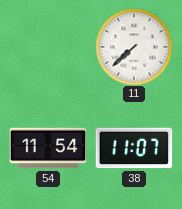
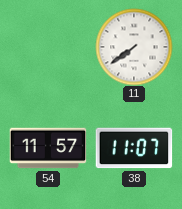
11: 7:38 -> 7:39 (134, 47)
54: 11:54 -> 11:57 (48, 148)
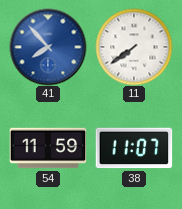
41: none -> 7:53 (48, 47)
54: 11:57 -> 11:59 (48, 148)
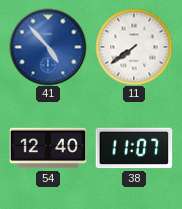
41: 7:53 -> 4:53 (48, 47)
54: 11:59 -> 12:40 (48, 148)
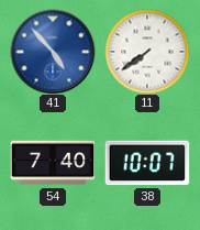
54: 12:40 -> 7:40 (53, 163)
38: 11:07 -> 10:07 (147, 163)
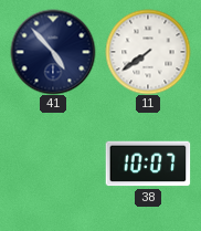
41 dial: blue -> navy (53, 52)
54: 7:40 -> none (53, 163)
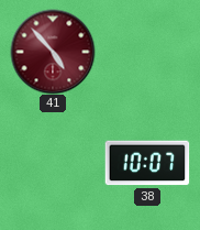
41 dial: navy -> burgundy (53, 52)
11: 7:39 -> none (148, 52)
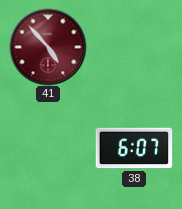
38: 10:07 -> 6:07 (134, 148)
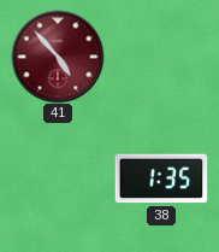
38: 6:07 -> 1:35 (161, 178)
